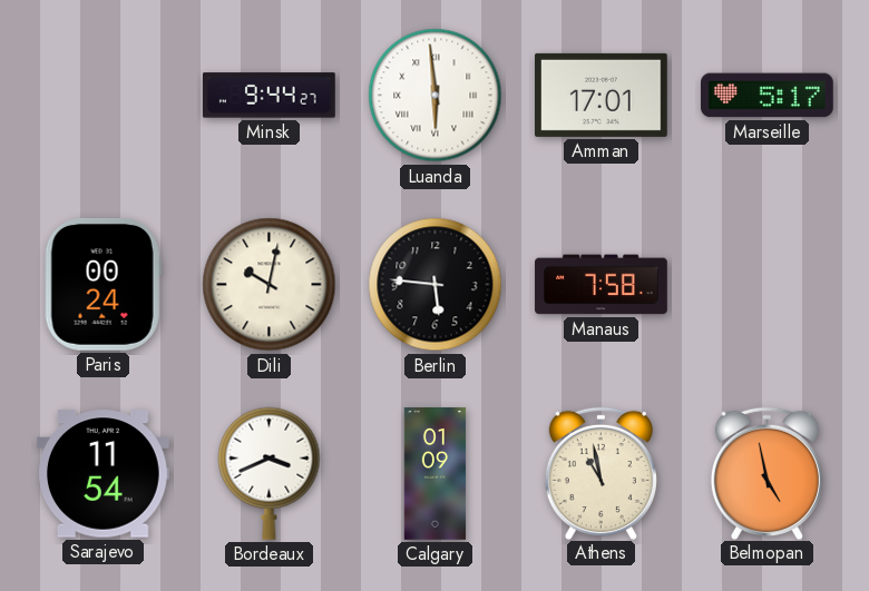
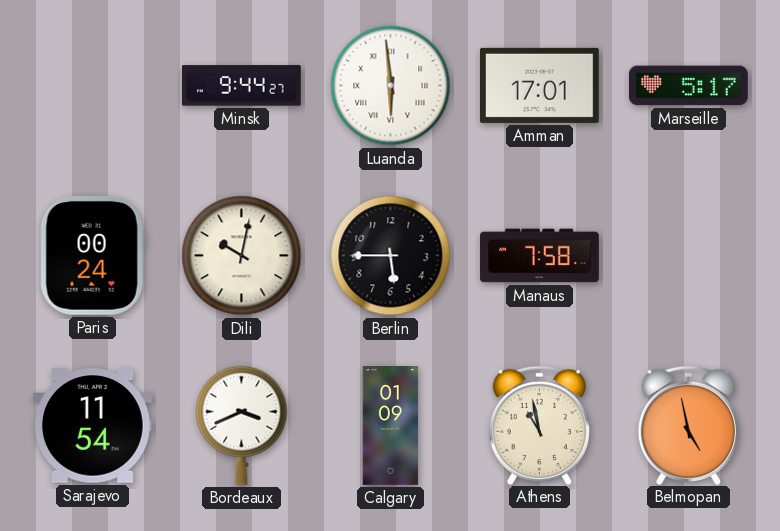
Berlin: 5:46 -> 5:45 (391, 256)
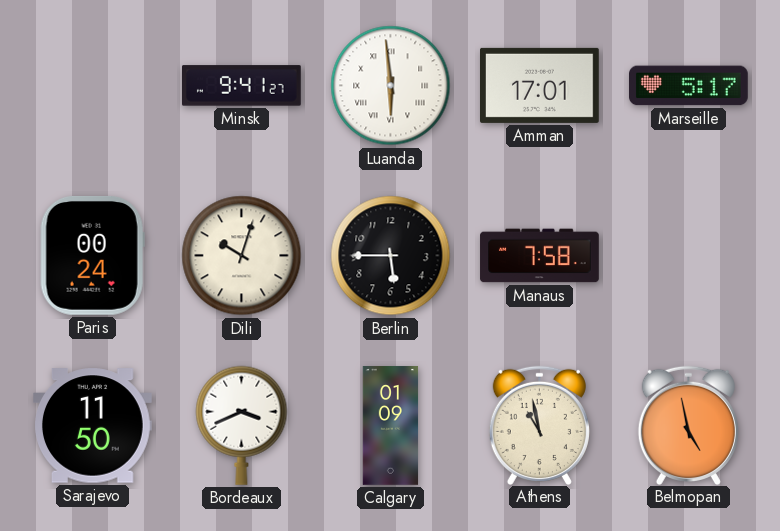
Minsk: 9:44 -> 9:41 (242, 86)
Dili: 10:02 -> 10:03 (242, 256)
Sarajevo: 11:54 -> 11:50 (93, 426)
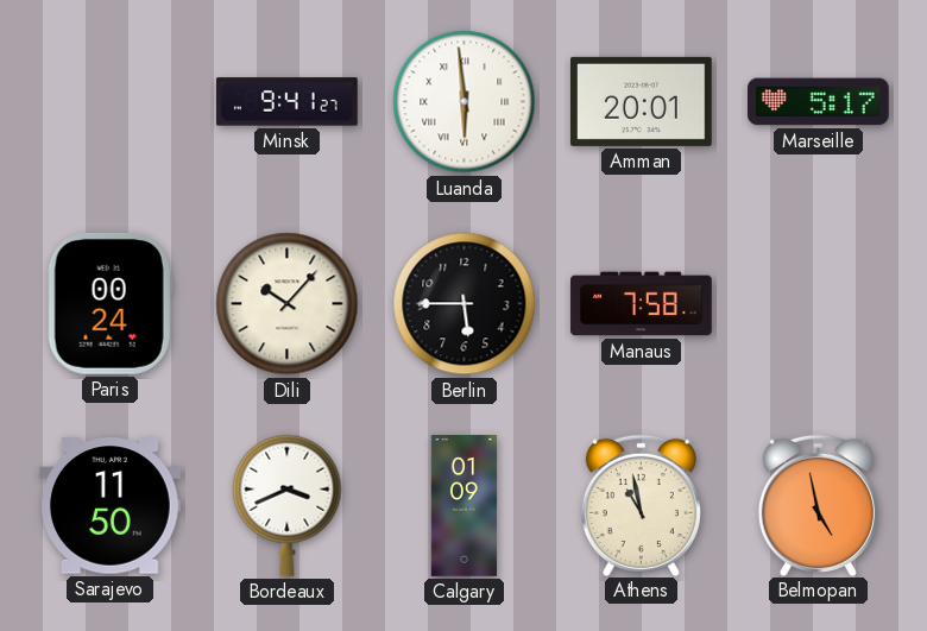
Amman: 17:01 -> 20:01 (642, 101)
Dili: 10:03 -> 10:07 (288, 304)
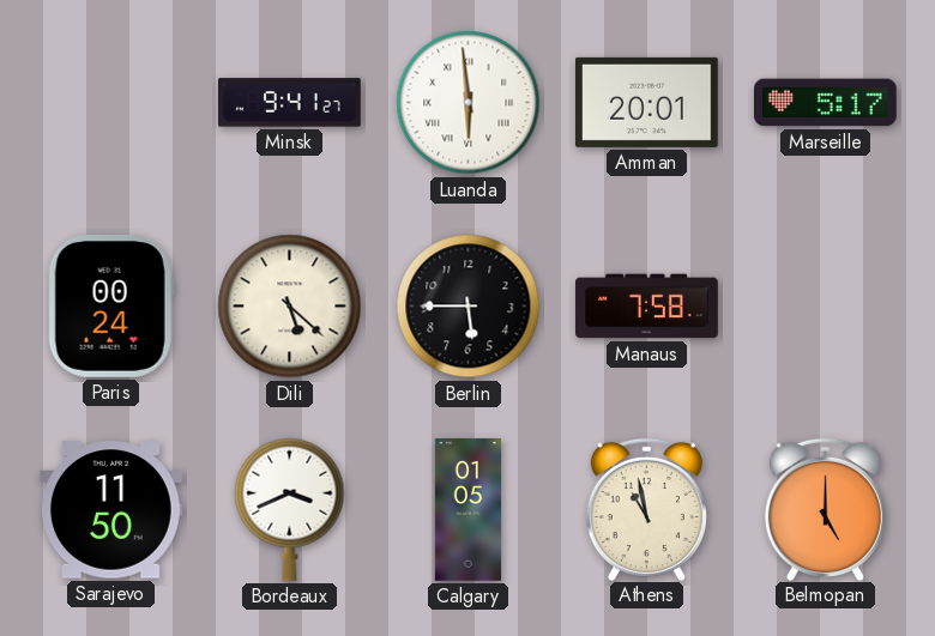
Dili: 10:07 -> 5:22 (290, 307)
Calgary: 01:09 -> 01:05 (469, 510)
Belmopan: 4:58 -> 5:00 (825, 509)
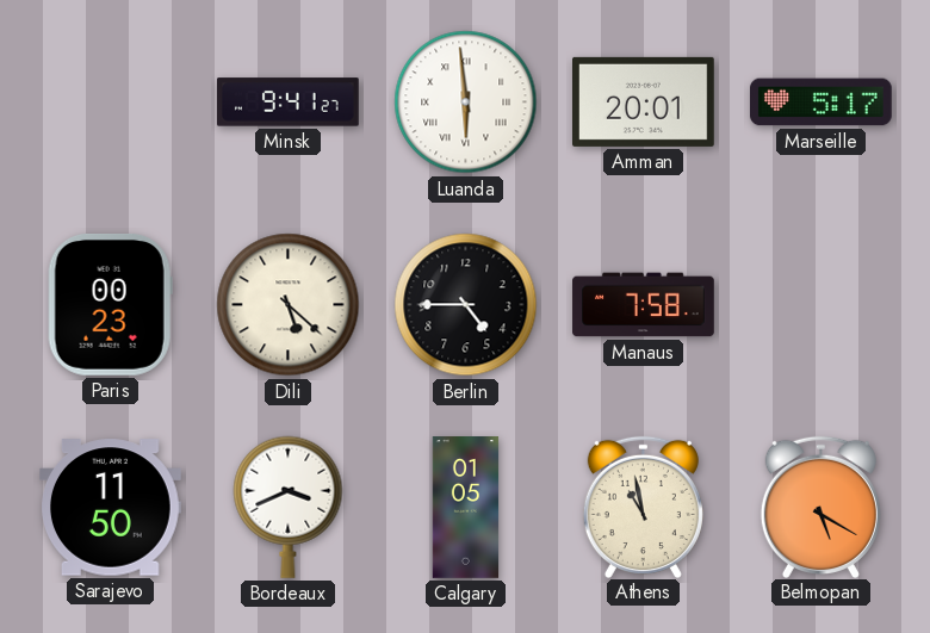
Paris: 00:24 -> 00:23 (110, 305)
Berlin: 5:45 -> 4:45 (466, 305)
Belmopan: 5:00 -> 5:20 (820, 507)
